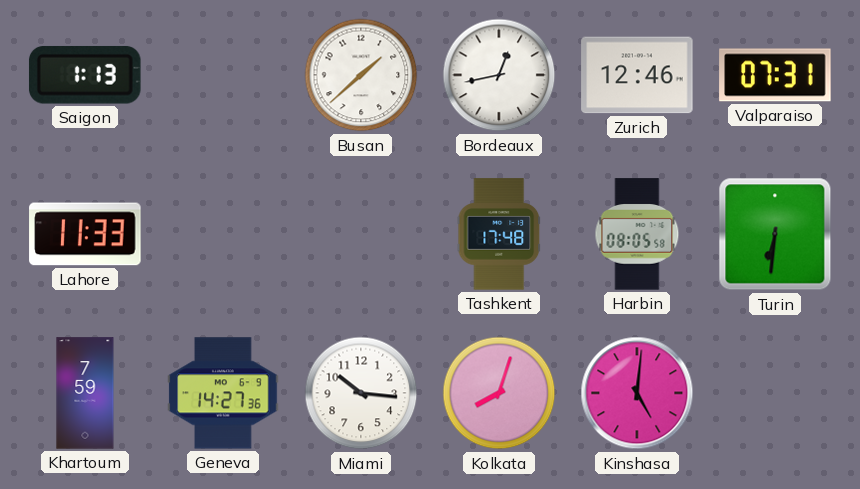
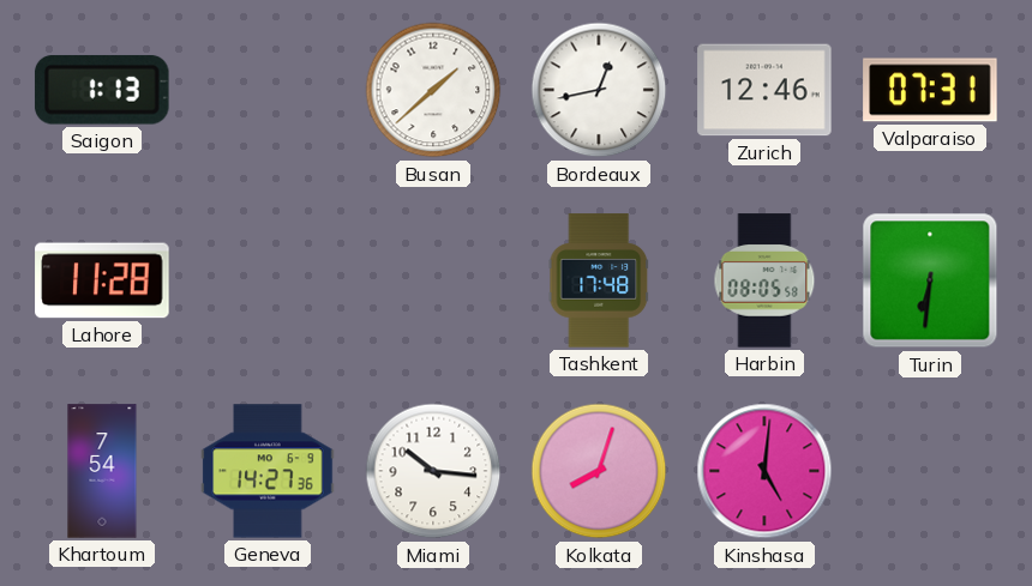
Lahore: 11:33 -> 11:28 (102, 280)
Khartoum: 7:59 -> 7:54 (102, 471)
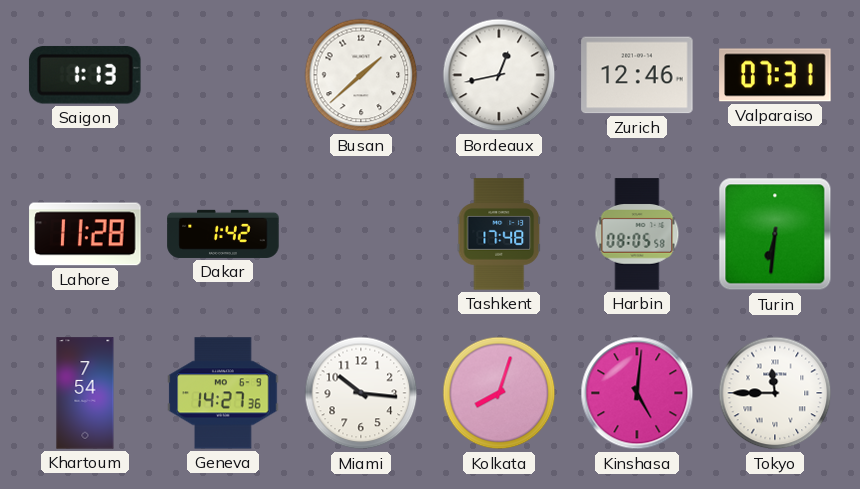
Dakar: none -> 1:42 (223, 234)
Tokyo: none -> 11:45 (775, 393)
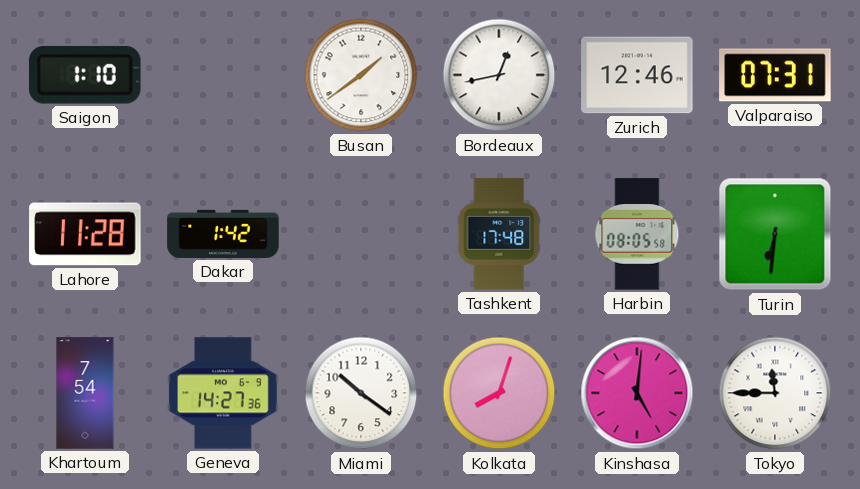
Saigon: 1:13 -> 1:10 (85, 75)
Busan: 1:38 -> 1:39 (361, 75)
Miami: 10:16 -> 10:21 (361, 393)
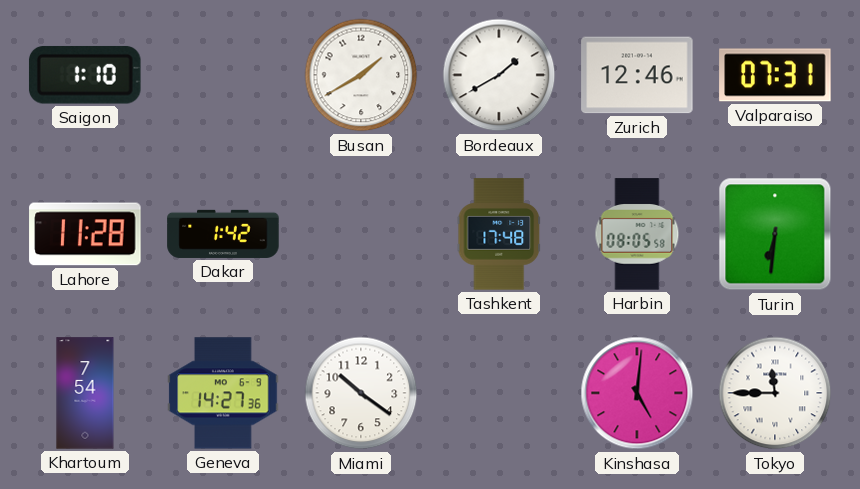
Busan: 1:39 -> 1:40 (361, 75)
Bordeaux: 12:43 -> 1:40 (499, 75)
Kolkata: 8:03 -> none (499, 393)
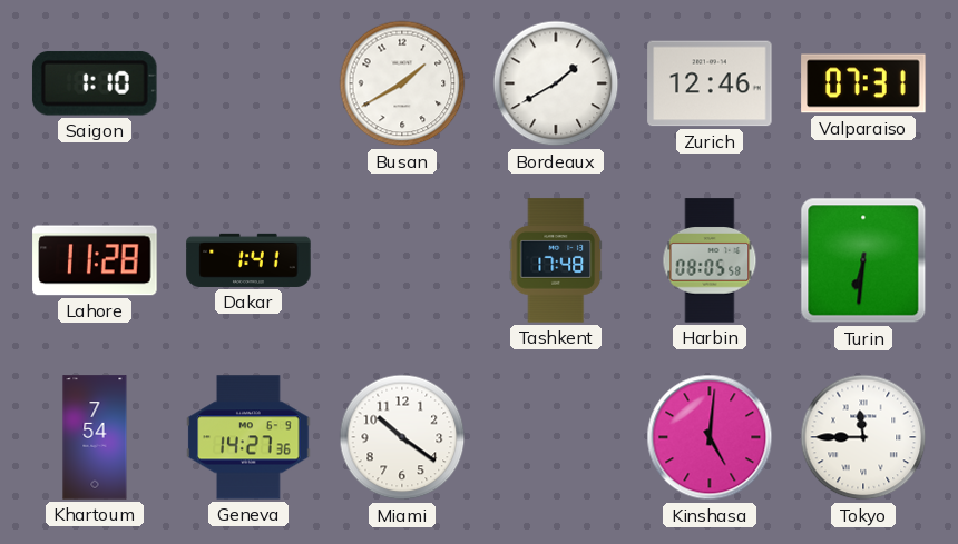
Dakar: 1:42 -> 1:41 (248, 260)
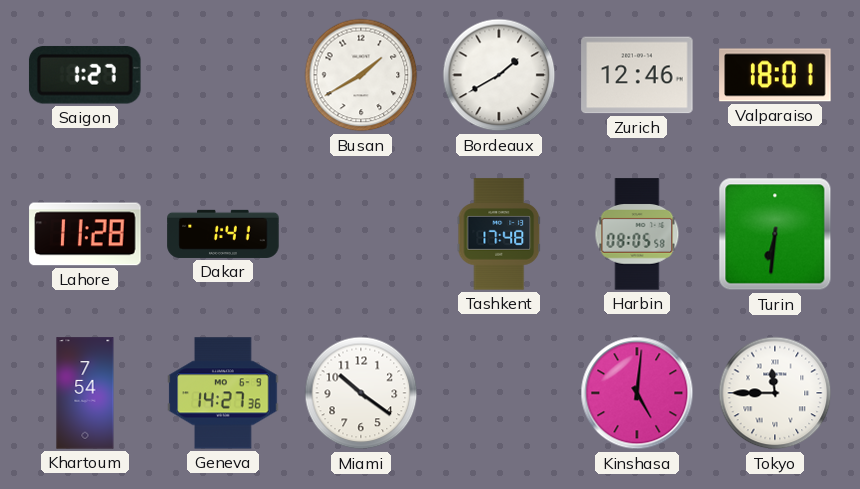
Saigon: 1:10 -> 1:27 (85, 75)
Valparaiso: 07:31 -> 18:01 (775, 75)
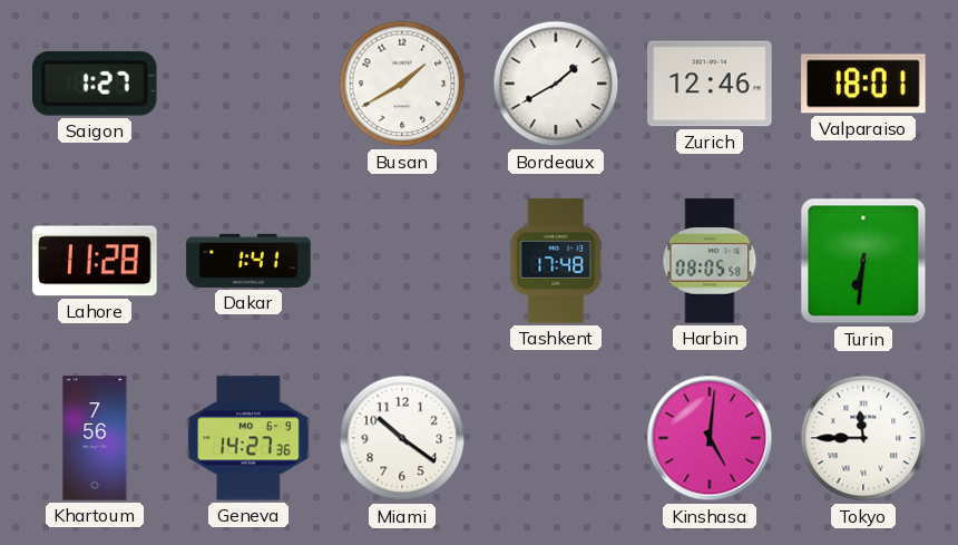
Khartoum: 7:54 -> 7:56 (95, 438)
